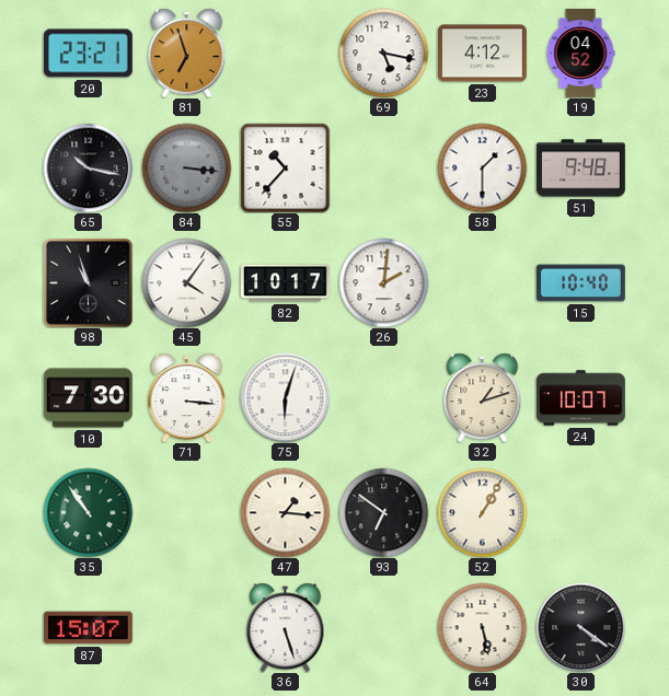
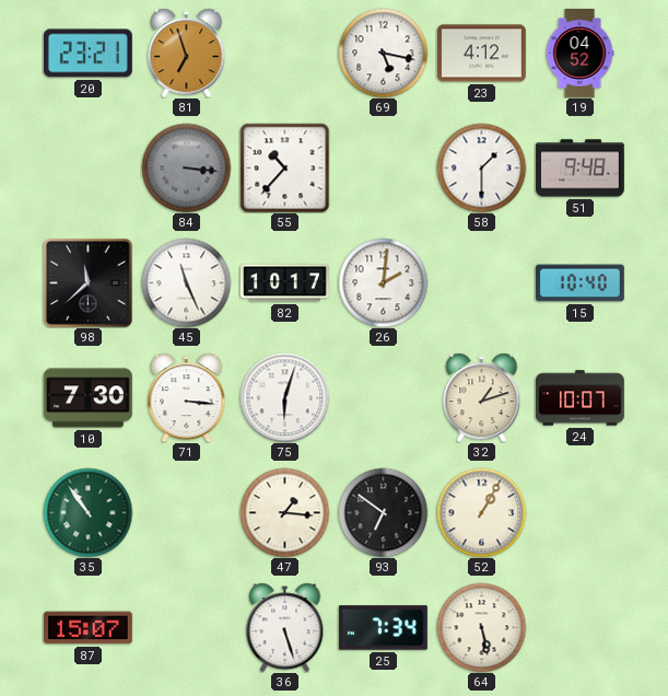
65: 10:17 -> none (88, 167)
98: 10:57 -> 11:38 (89, 283)
45: 4:06 -> 11:26 (186, 282)
25: none -> 7:34 (383, 628)
30: 4:21 -> none (580, 627)
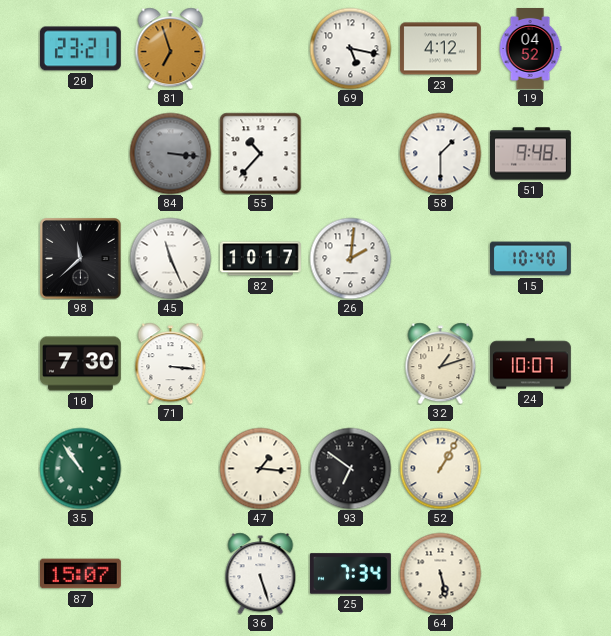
75: 6:03 -> none (284, 397)
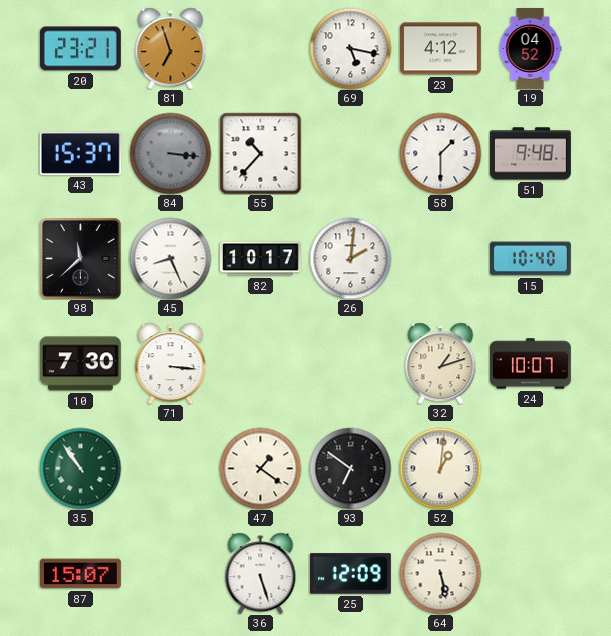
43: none -> 15:37 (80, 153)
45: 11:26 -> 8:26 (170, 258)
47: 1:16 -> 1:21 (260, 468)
52: 1:05 -> 1:01 (440, 468)
25: 7:34 -> 12:09 (350, 574)
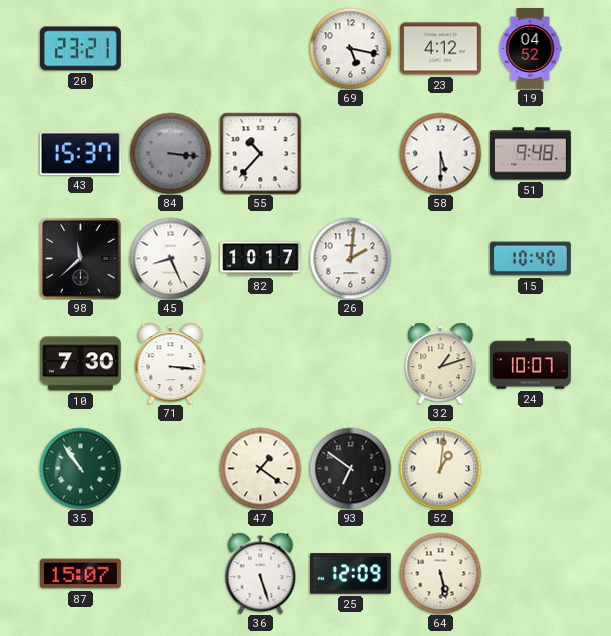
81: 6:57 -> none (171, 48)
58: 1:30 -> 5:30 (440, 153)
